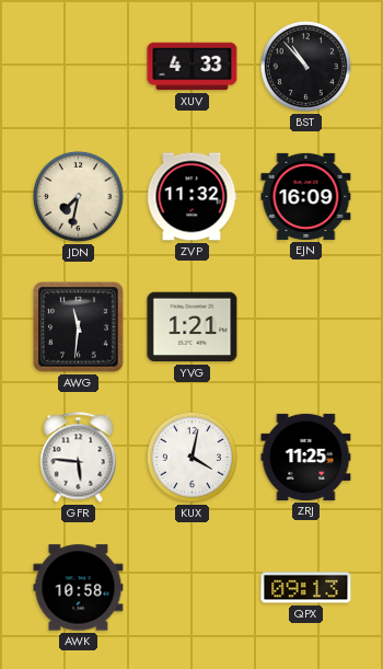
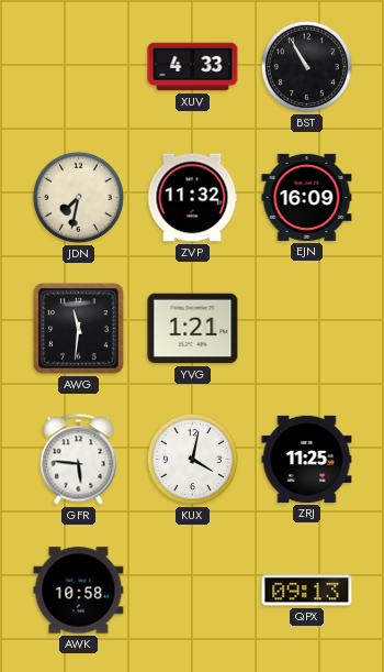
BST: 10:53 -> 10:55 (306, 66)
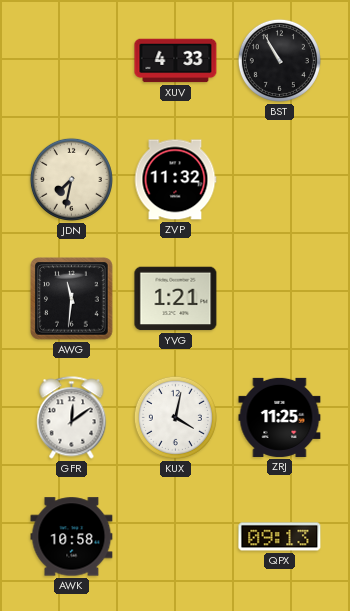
EJN: 16:09 -> none (307, 197)
GFR: 5:46 -> 12:09 (72, 418)
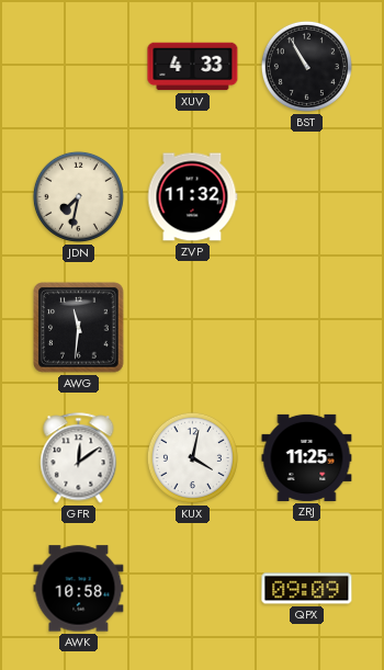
YVG: 1:21 -> none (176, 299)
QPX: 09:13 -> 09:09 (307, 589)
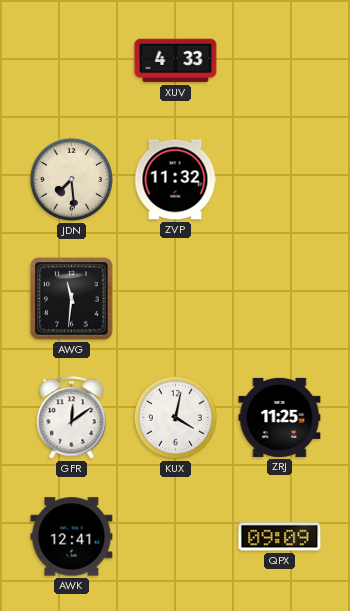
BST: 10:55 -> none (306, 66)
JDN: 7:32 -> 7:29 (71, 179)
AWK: 10:58 -> 12:41 (72, 537)
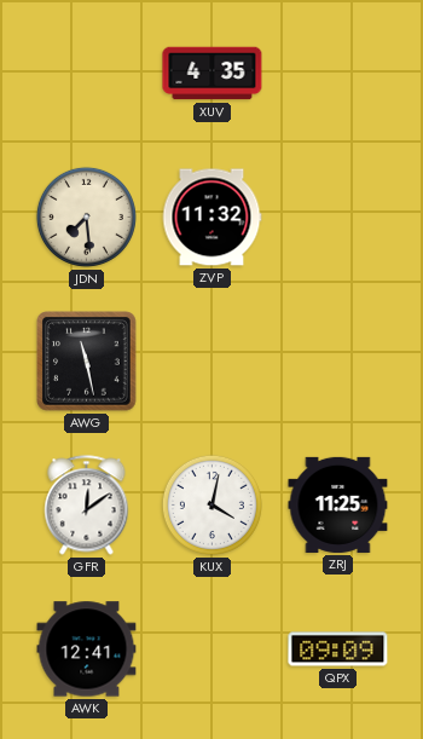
XUV: 4:33 -> 4:35 (213, 74)
AWG: 11:31 -> 11:28 (87, 362)
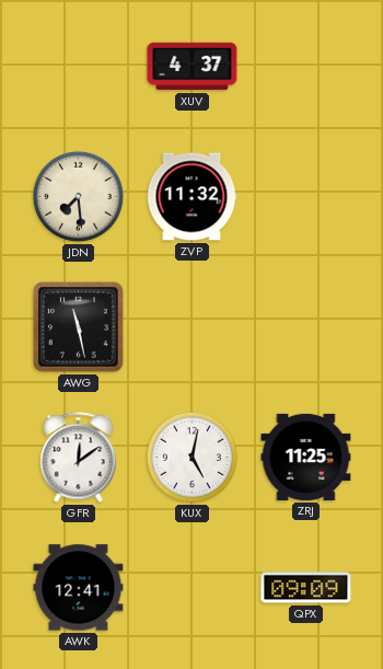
XUV: 4:35 -> 4:37 (193, 67)
KUX: 4:02 -> 5:02 (191, 457)
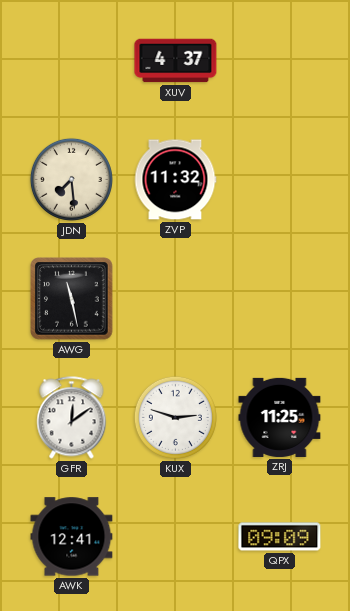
KUX: 5:02 -> 2:48 (175, 417)
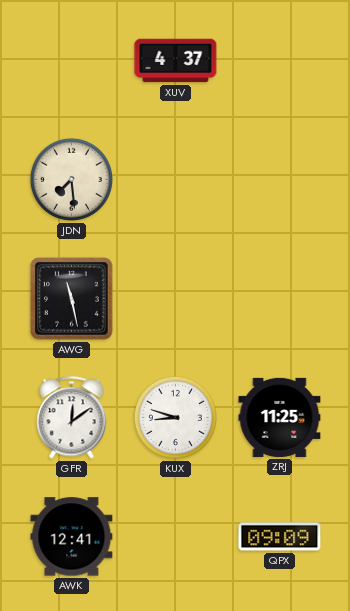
ZVP: 11:32 -> none (175, 180)
KUX: 2:48 -> 8:48 (175, 417)
